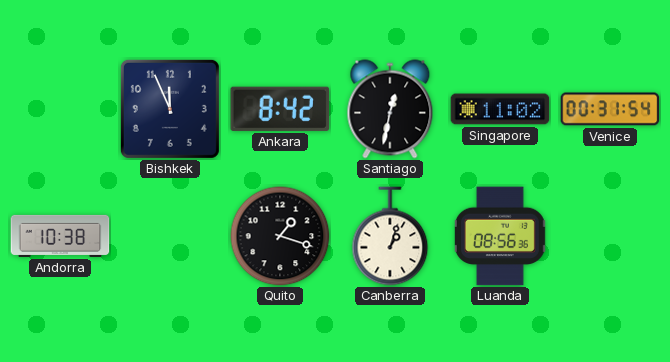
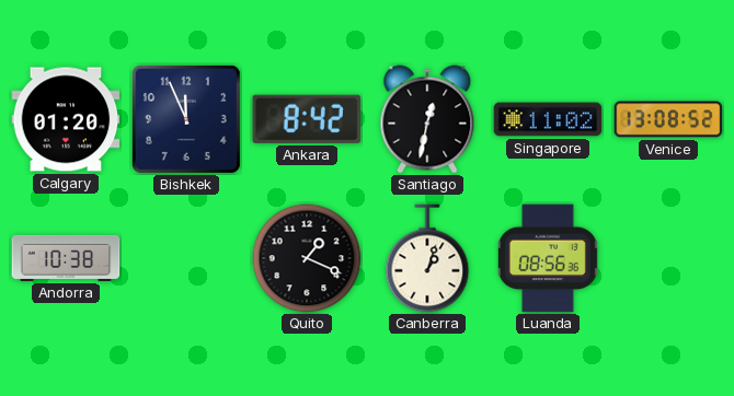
Calgary: none -> 01:20 (66, 119)
Venice: 00:31 -> 13:08 (668, 119)
Quito: 1:18 -> 1:19 (307, 258)
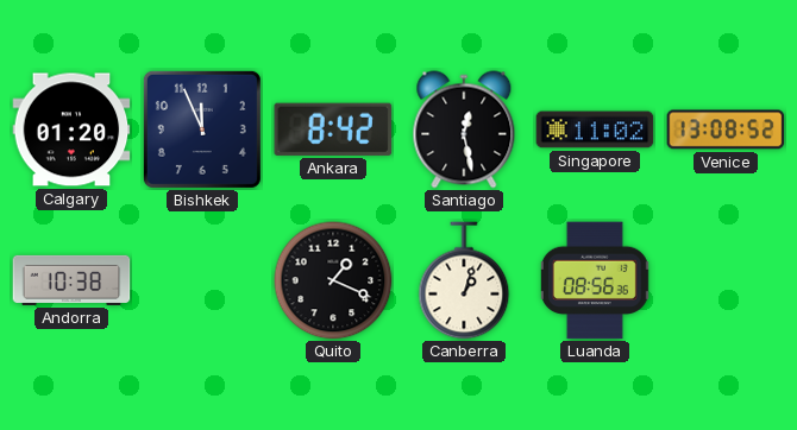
Santiago: 12:32 -> 12:28 (464, 129)
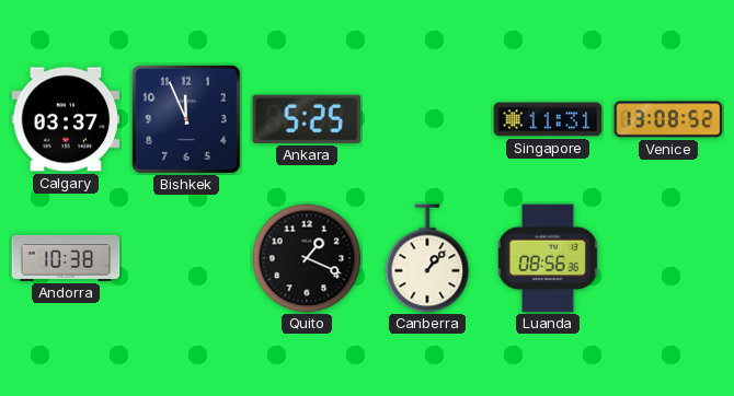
Calgary: 01:20 -> 03:37 (66, 119)
Ankara: 8:42 -> 5:25 (307, 119)
Santiago: 12:28 -> none (464, 129)
Singapore: 11:02 -> 11:31 (548, 119)
Canberra: 1:03 -> 1:07 (427, 258)
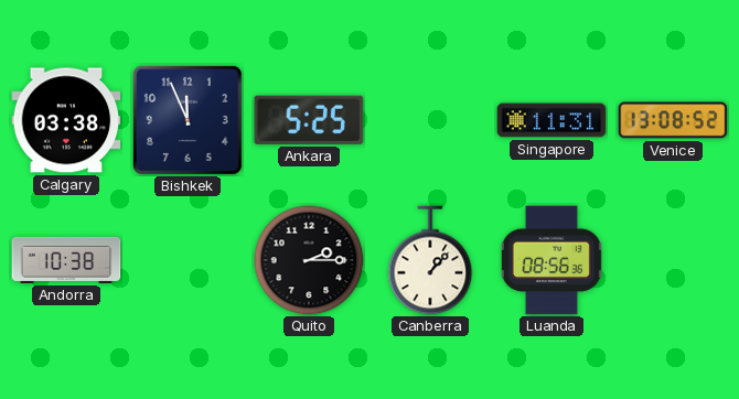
Calgary: 03:37 -> 03:38 (66, 120)
Quito: 1:19 -> 2:15 (309, 260)
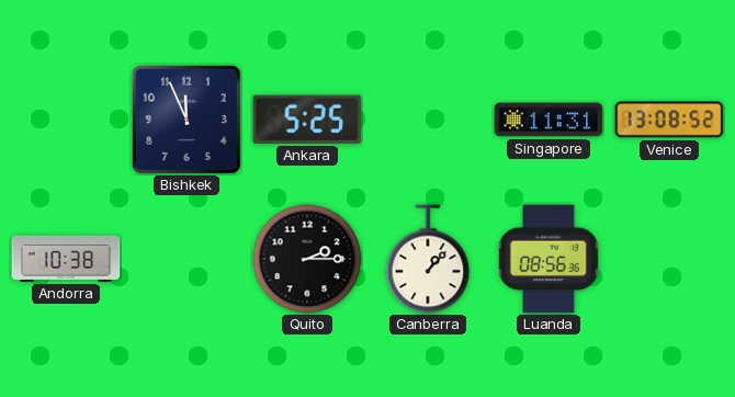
Calgary: 03:38 -> none (66, 120)
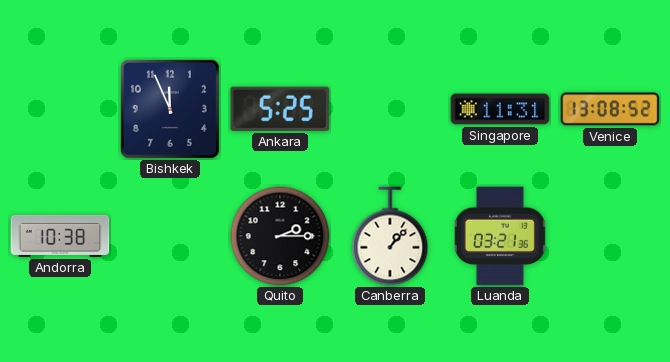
Luanda: 08:56 -> 03:21 (500, 236)
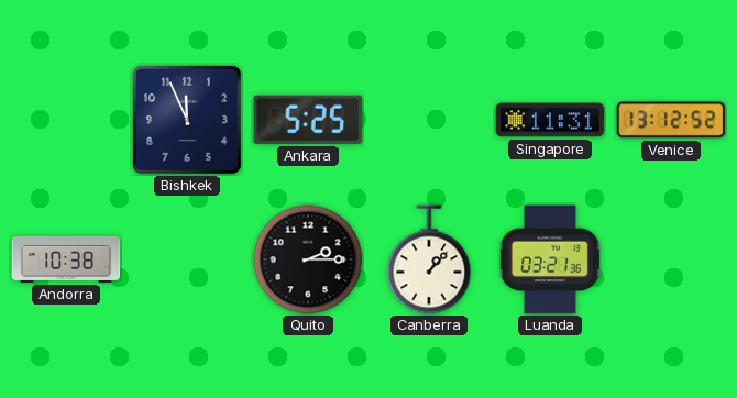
Venice: 13:08 -> 13:12 (671, 120)
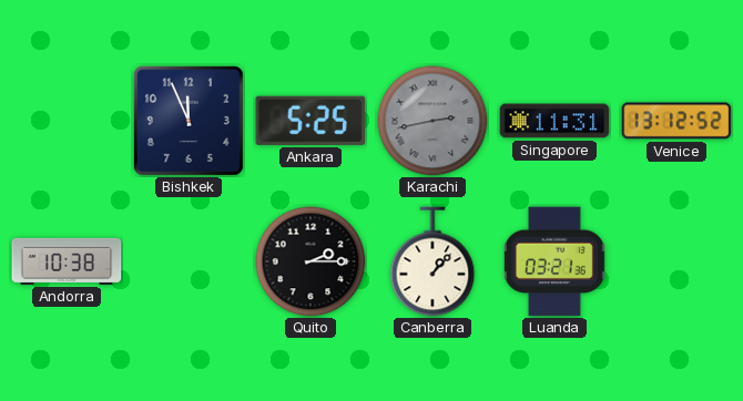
Karachi: none -> 2:43 (432, 121)
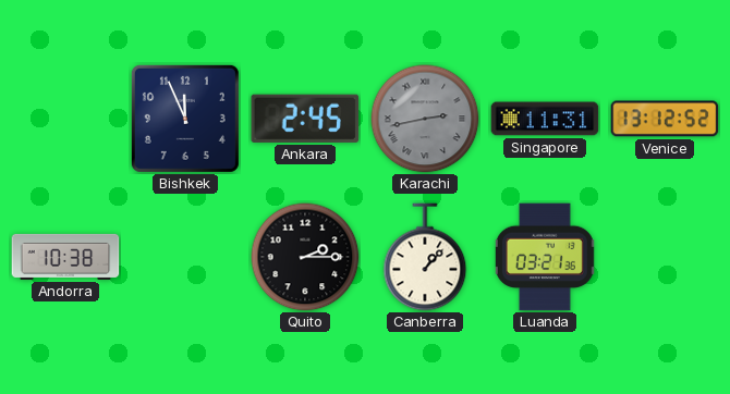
Ankara: 5:25 -> 2:45 (305, 119)
